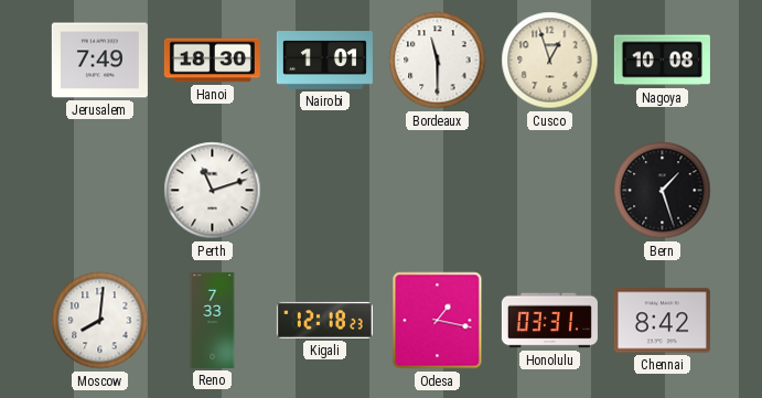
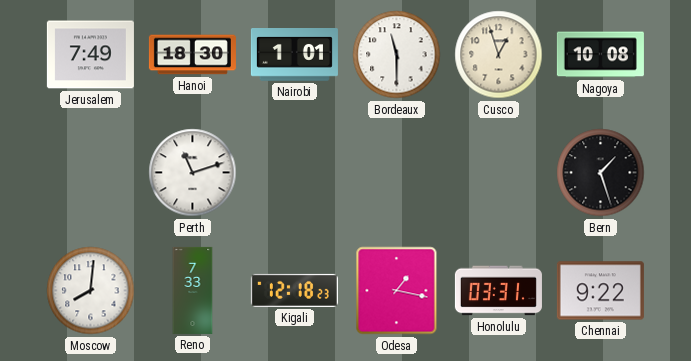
Chennai: 8:42 -> 9:22 (600, 291)
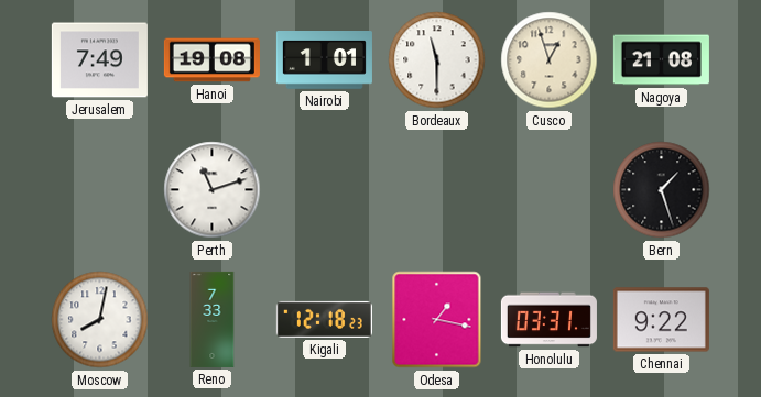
Hanoi: 18:30 -> 19:08 (211, 60)
Nagoya: 10:08 -> 21:08 (661, 60)
Moscow: 8:01 -> 8:02 (100, 320)
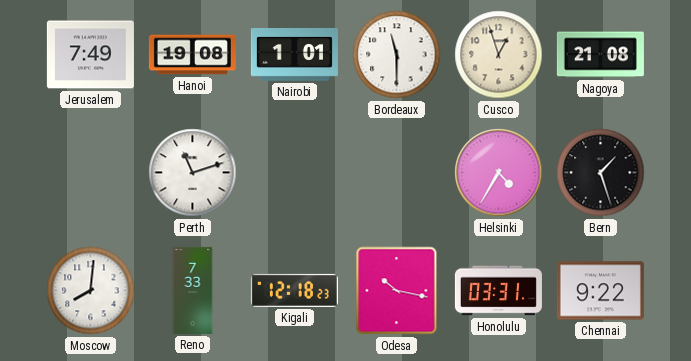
Helsinki: none -> 4:35 (499, 173)
Moscow: 8:02 -> 8:01 (91, 291)
Odesa: 1:17 -> 10:17 (397, 291)
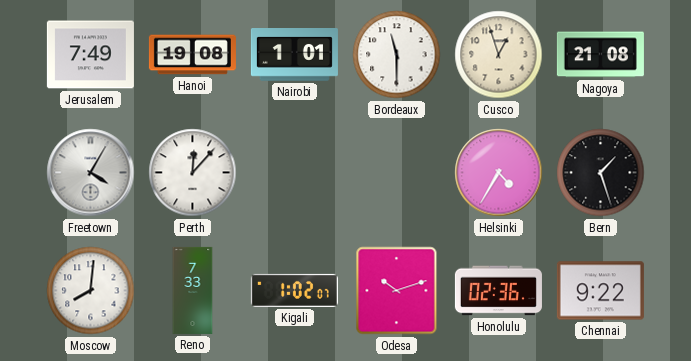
Freetown: none -> 4:05 (91, 173)
Perth: 11:12 -> 12:07 (193, 173)
Kigali: 12:18 -> 1:02 (294, 290)
Odesa: 10:17 -> 10:12 (397, 291)
Honolulu: 03:31 -> 02:36 (498, 291)
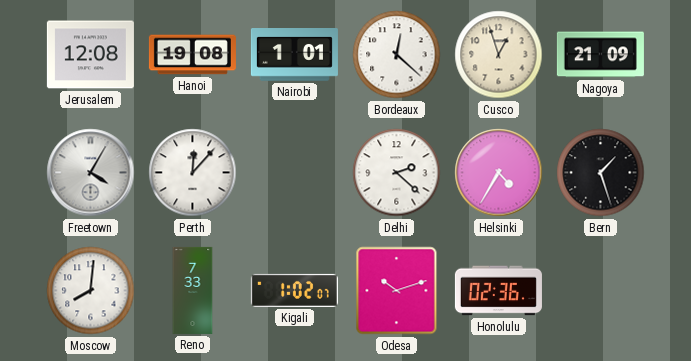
Jerusalem: 7:49 -> 12:08 (90, 55)
Bordeaux: 11:30 -> 12:22 (397, 55)
Nagoya: 21:08 -> 21:09 (600, 55)
Delhi: none -> 2:22 (397, 173)
Chennai: 9:22 -> none (600, 291)
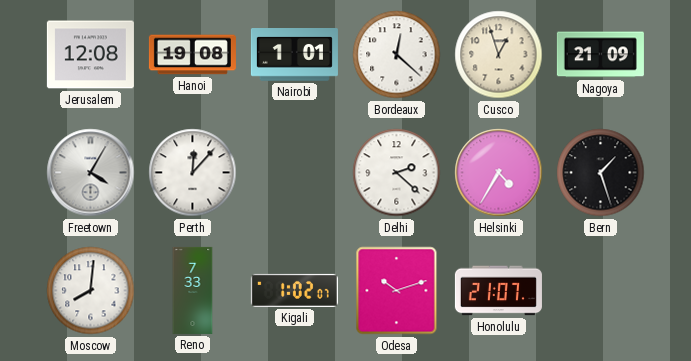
Honolulu: 02:36 -> 21:07 (498, 291)
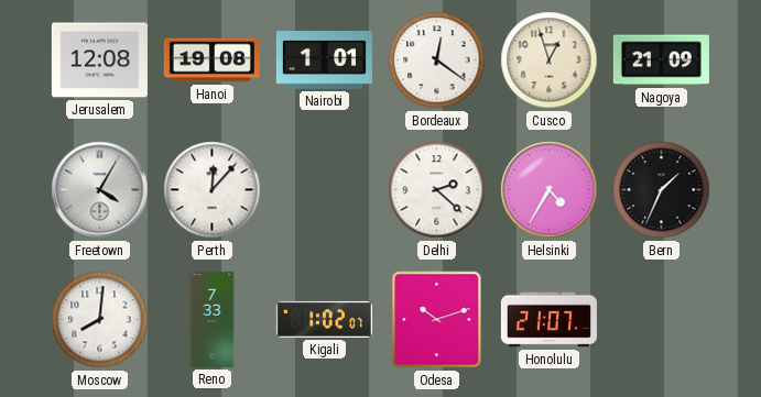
Bordeaux: 12:22 -> 12:21 (437, 60)
Bern: 1:27 -> 1:34 (662, 190)
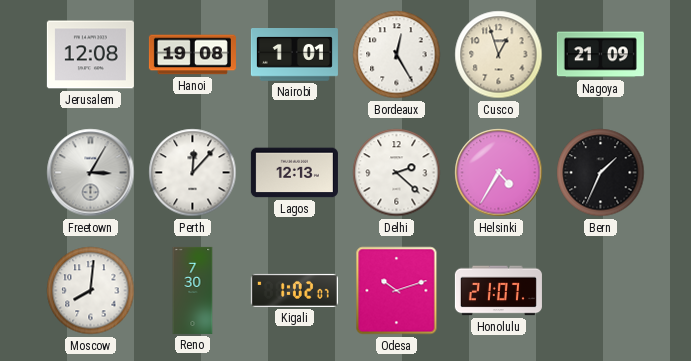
Bordeaux: 12:21 -> 12:25 (397, 55)
Freetown: 4:05 -> 3:05 (91, 173)
Lagos: none -> 12:13 (294, 173)
Reno: 7:33 -> 7:30 (193, 290)
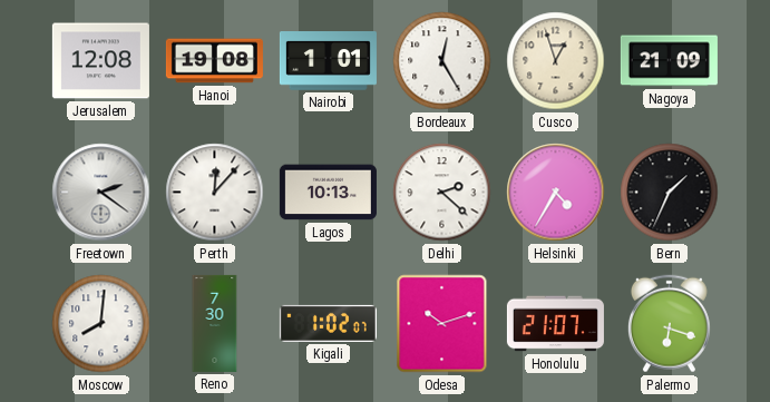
Freetown: 3:05 -> 2:21 (101, 193)
Lagos: 12:13 -> 10:13 (328, 193)
Palermo: none -> 6:18 (669, 324)
